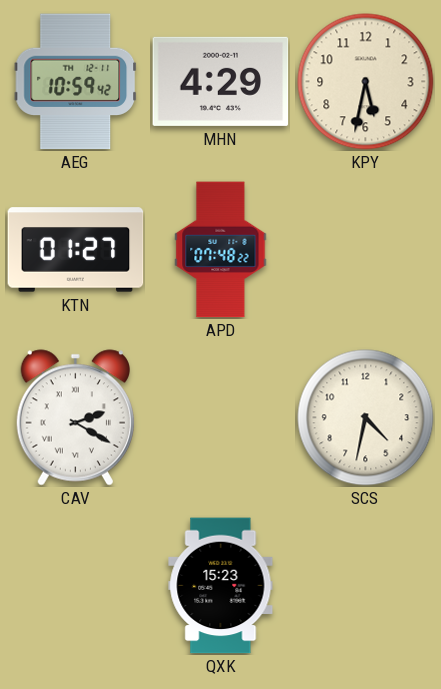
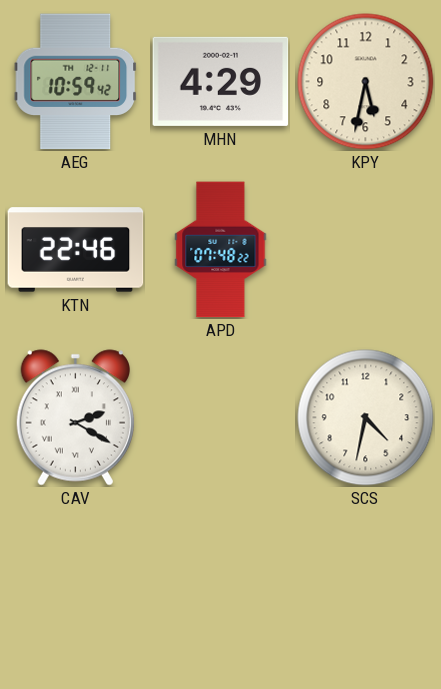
KTN: 01:27 -> 22:46 (76, 250)
QXK: 15:23 -> none (221, 586)
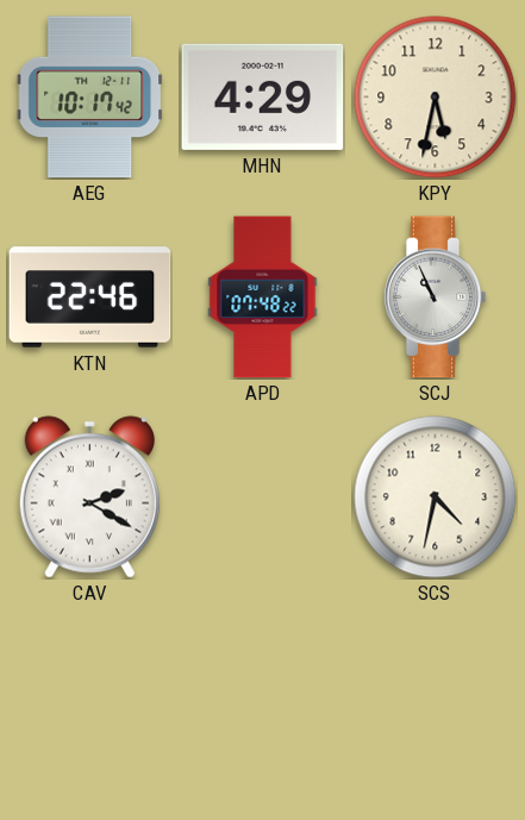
AEG: 10:59 -> 10:17 (90, 98)
SCJ: none -> 10:56 (435, 298)
